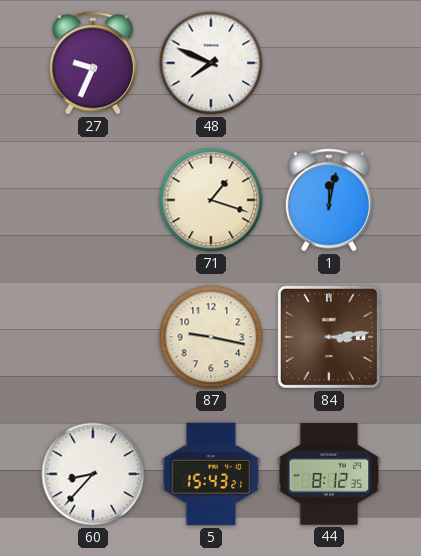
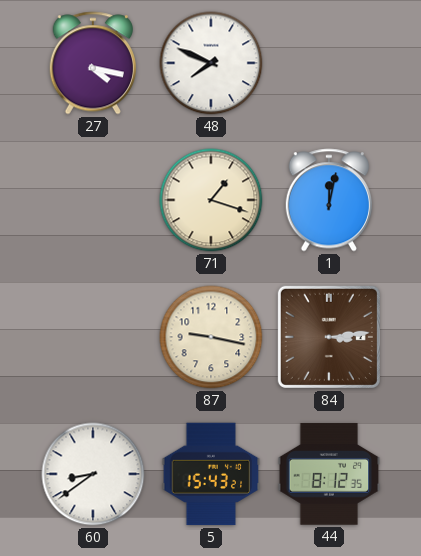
27: 9:34 -> 4:17 (92, 63)
60: 8:37 -> 8:39 (93, 474)
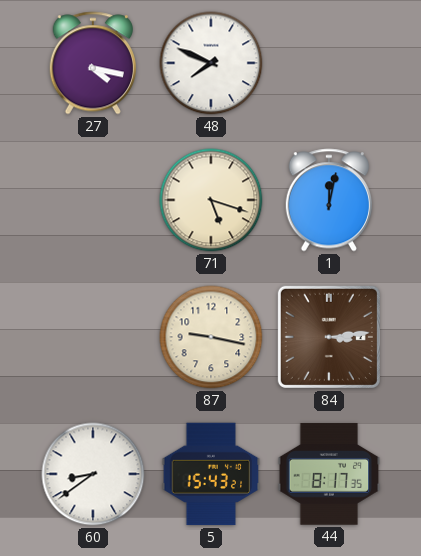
71: 1:18 -> 5:18 (211, 200)
44: 8:12 -> 8:17 (329, 474)
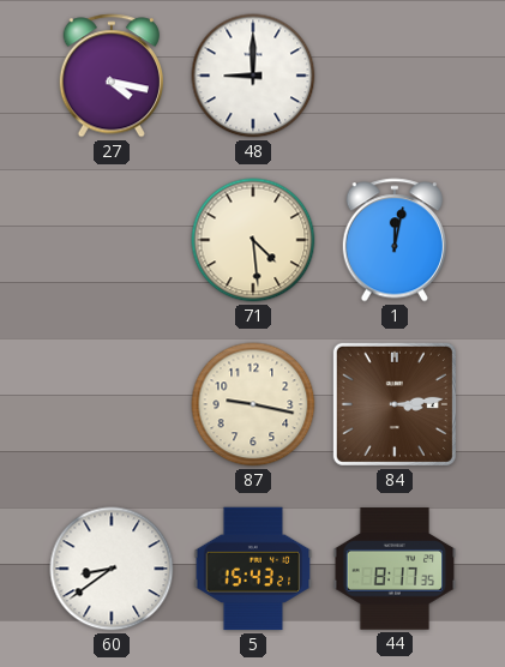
48: 7:49 -> 9:00 (253, 76)
71: 5:18 -> 4:29 (253, 240)
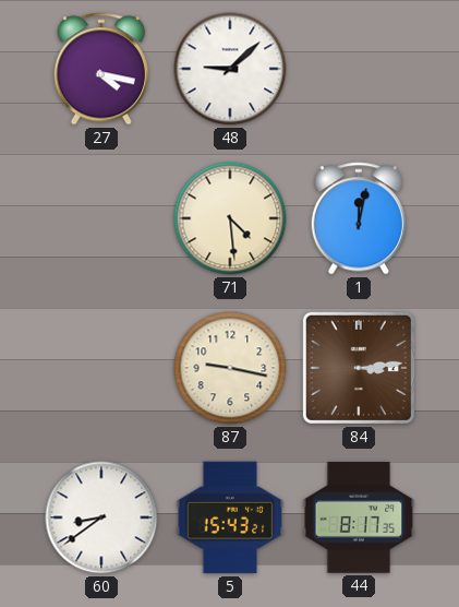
48: 9:00 -> 9:08 (230, 69)
